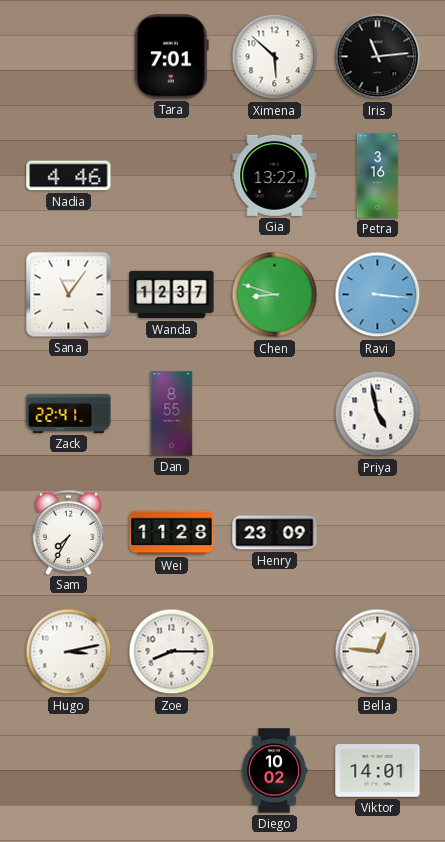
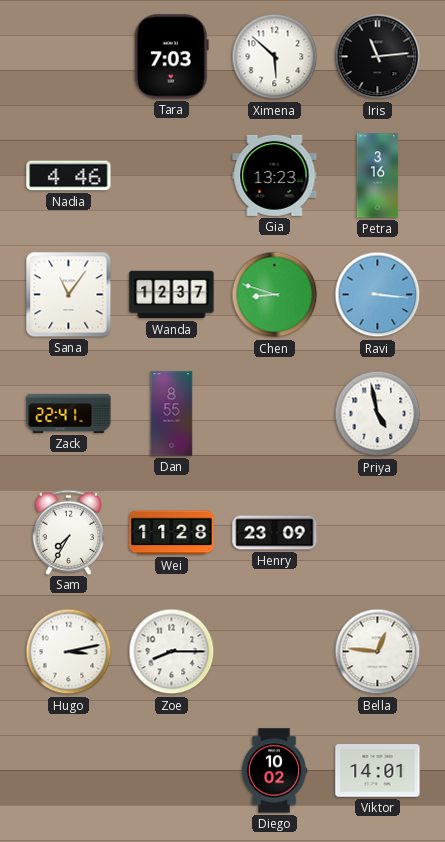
Tara: 7:01 -> 7:03 (171, 57)
Gia: 13:22 -> 13:23 (275, 175)
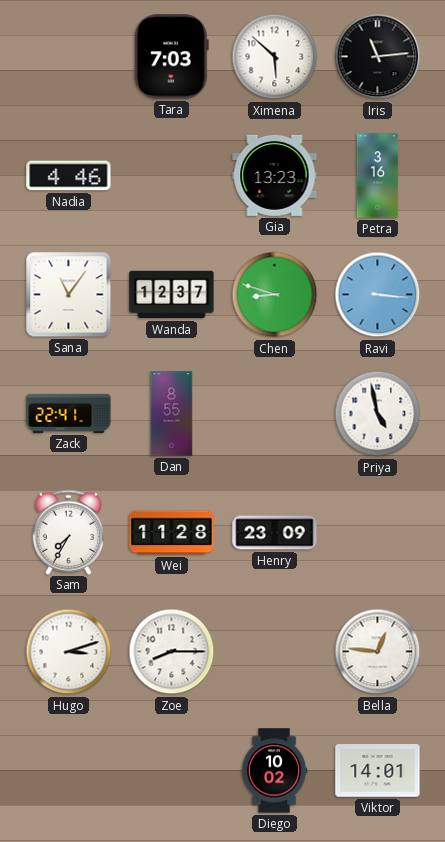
Hugo: 3:13 -> 3:12 (69, 652)
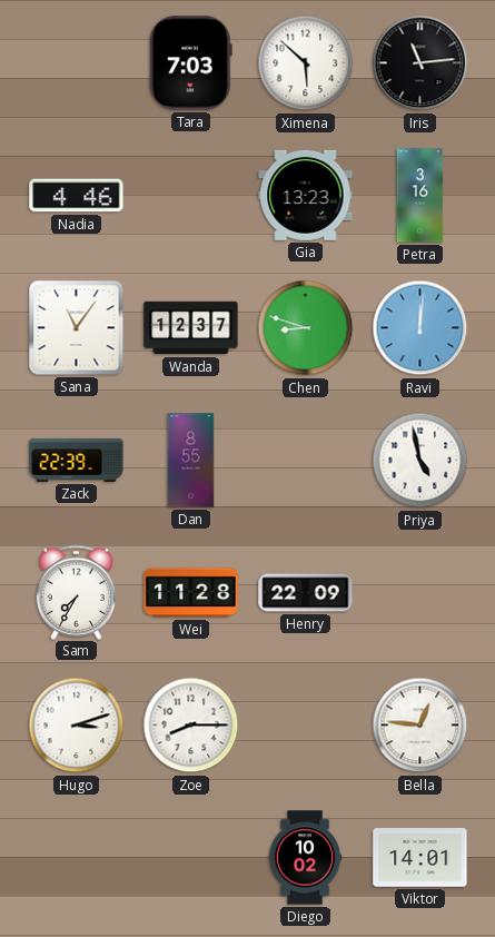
Ravi: 3:16 -> 12:01 (420, 328)
Zack: 22:41 -> 22:39 (77, 460)
Henry: 23:09 -> 22:09 (306, 593)
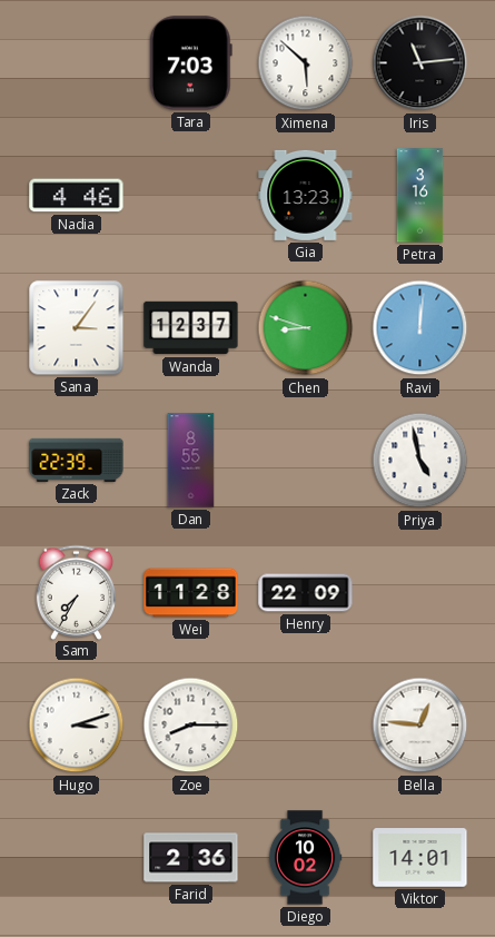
Sana: 11:06 -> 3:06 (77, 328)
Farid: none -> 2:36 (191, 858)
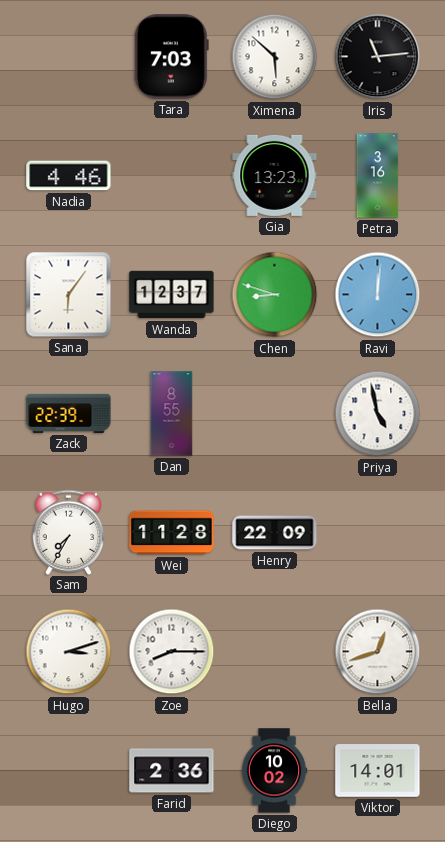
Sana: 3:06 -> 6:06 (69, 295)
Bella: 12:46 -> 12:42 (378, 652)
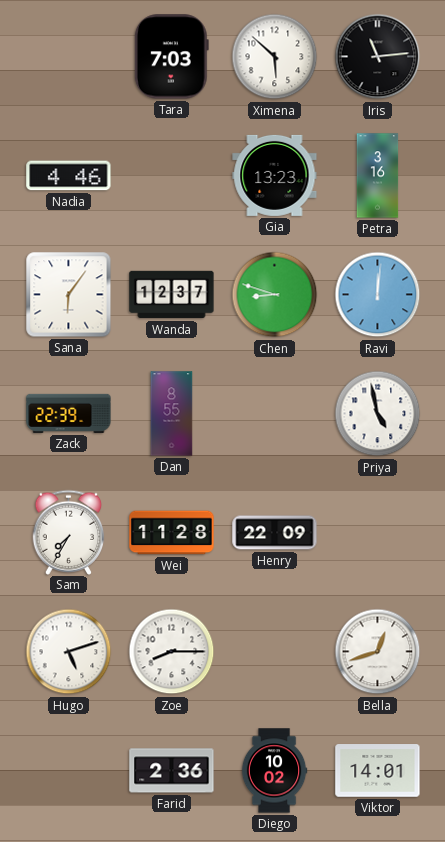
Hugo: 3:12 -> 5:12 (69, 652)
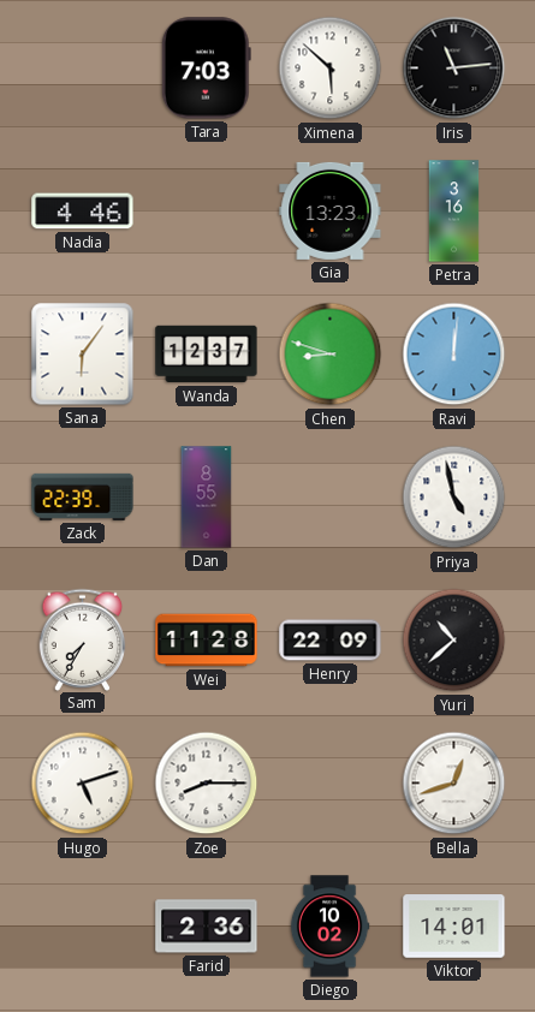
Yuri: none -> 10:38 (454, 641)
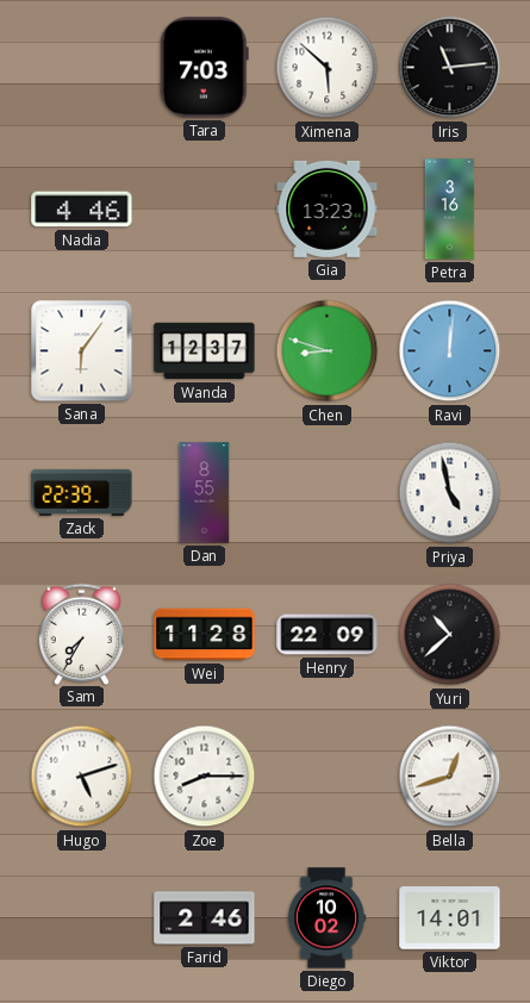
Farid: 2:36 -> 2:46 (205, 918)
